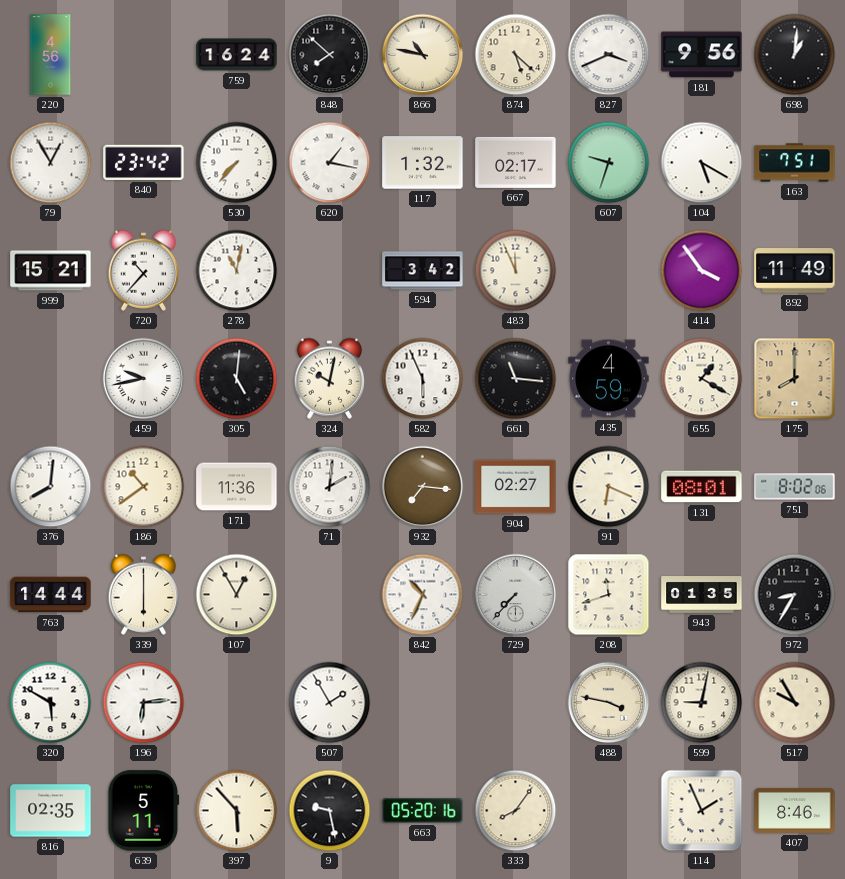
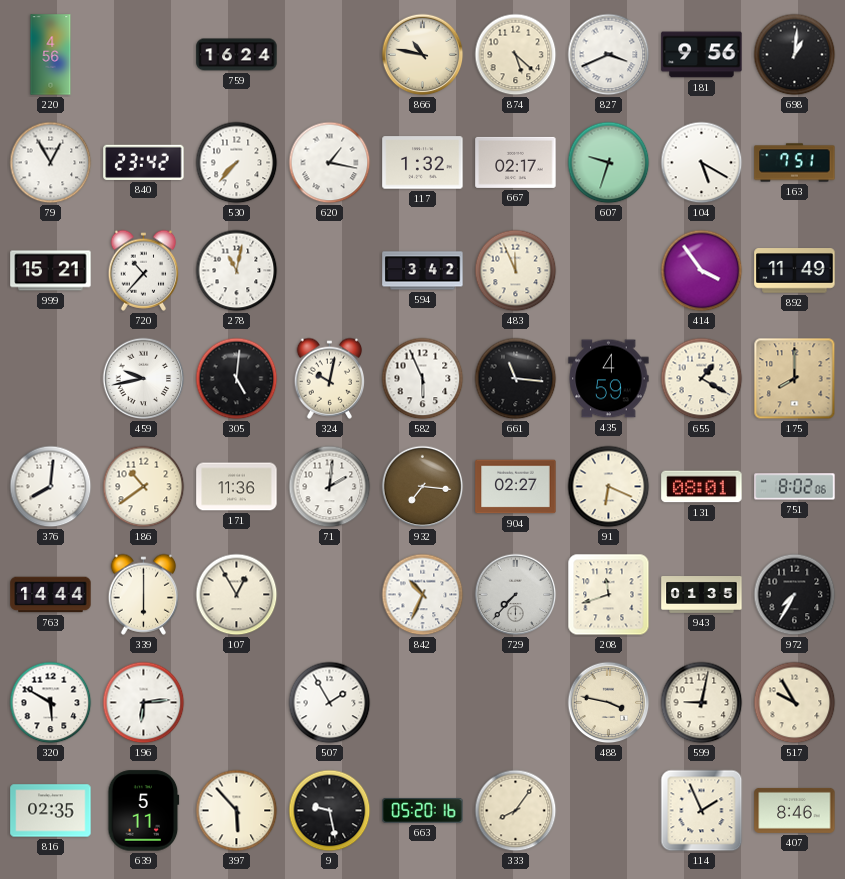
848: 7:52 -> none (330, 55)
972: 8:35 -> 7:35 (795, 595)
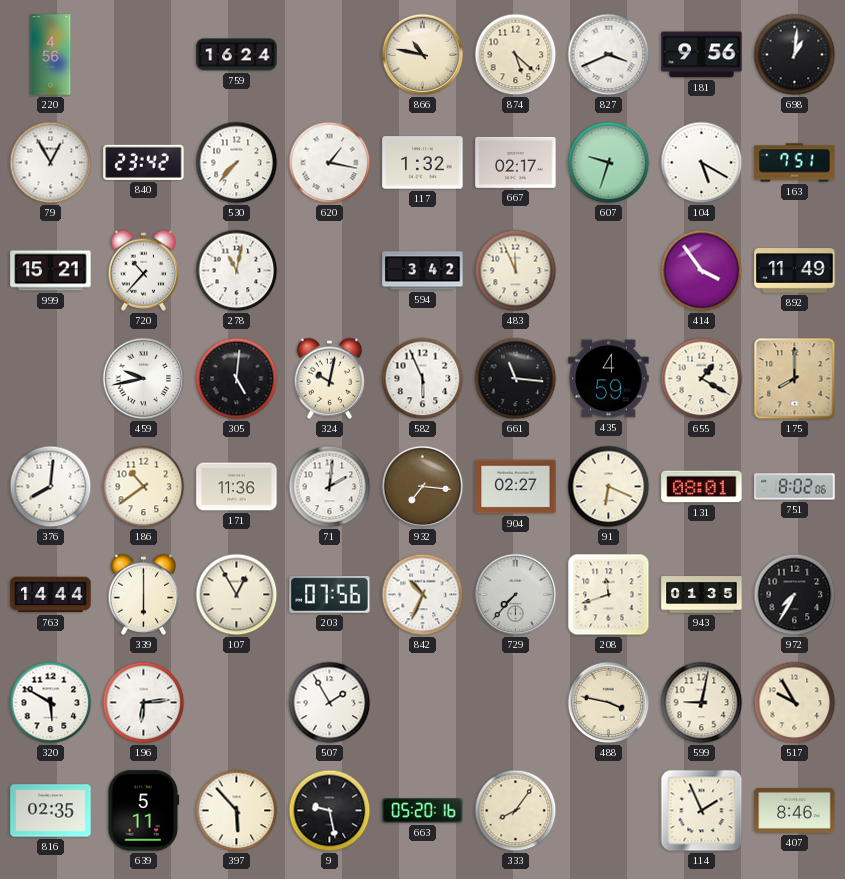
203: none -> 07:56 (330, 594)
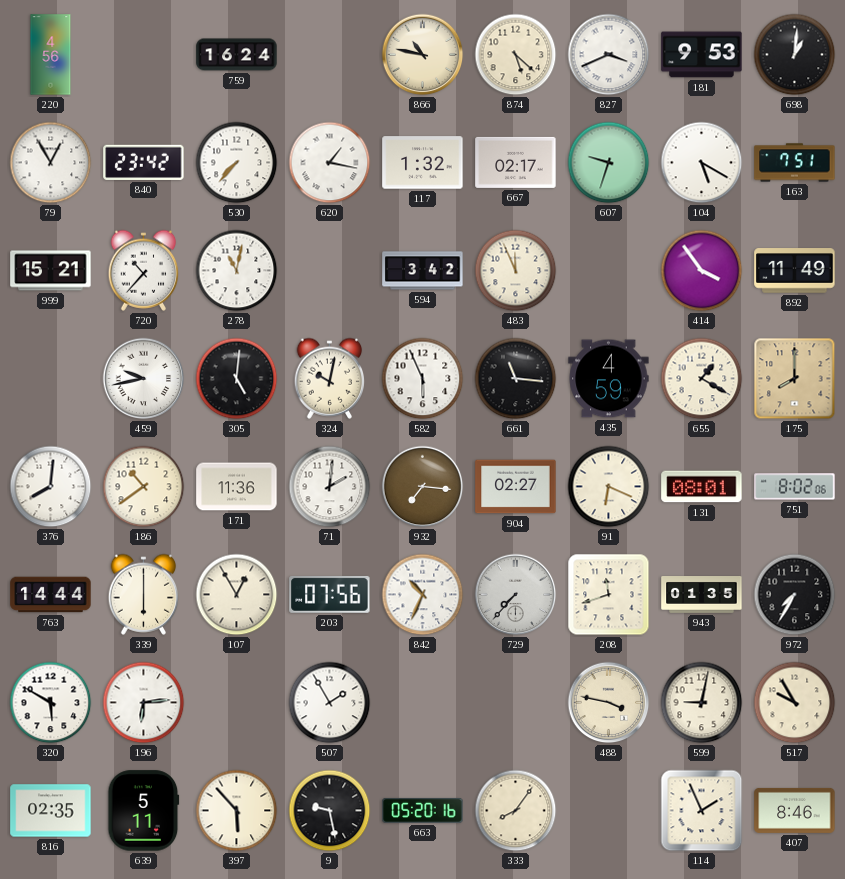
181: 9:56 -> 9:53 (702, 55)
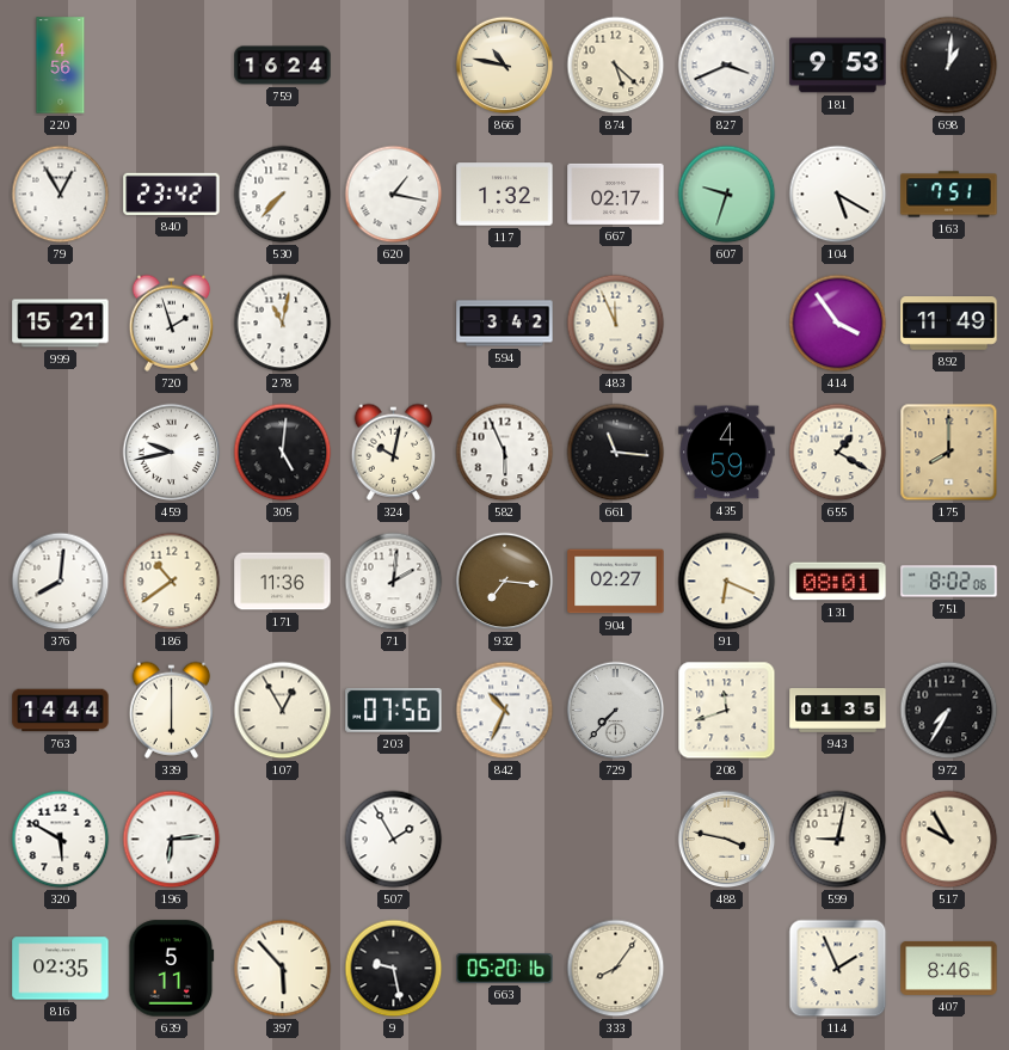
720: 10:37 -> 1:57 (172, 323)
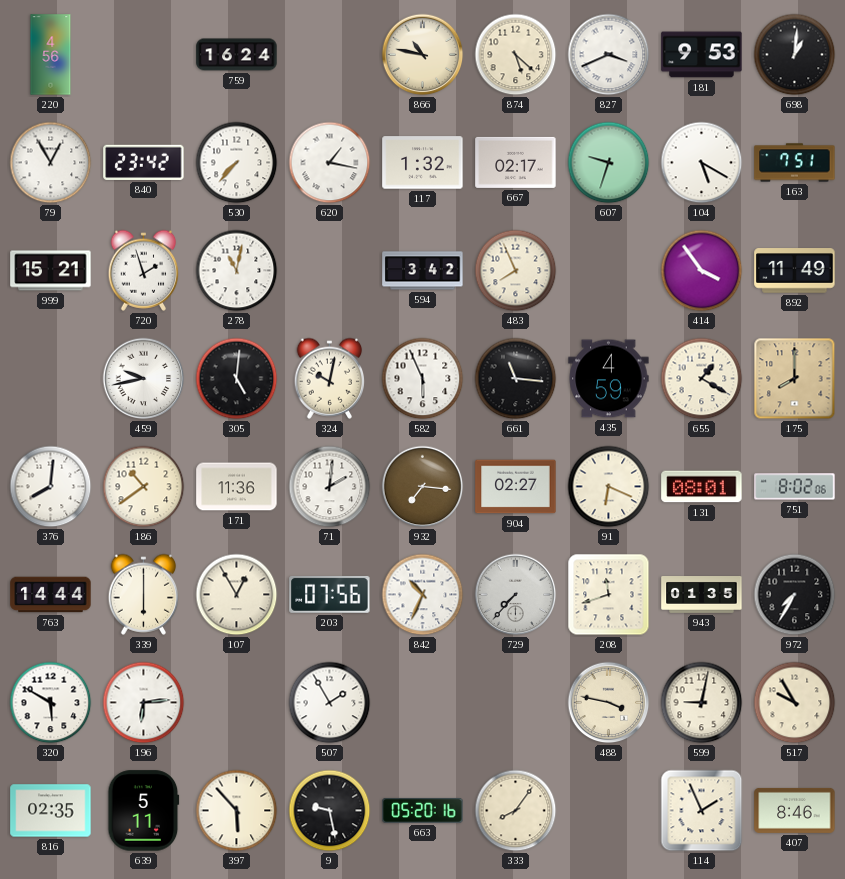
483: 11:56 -> 7:56 (516, 271)
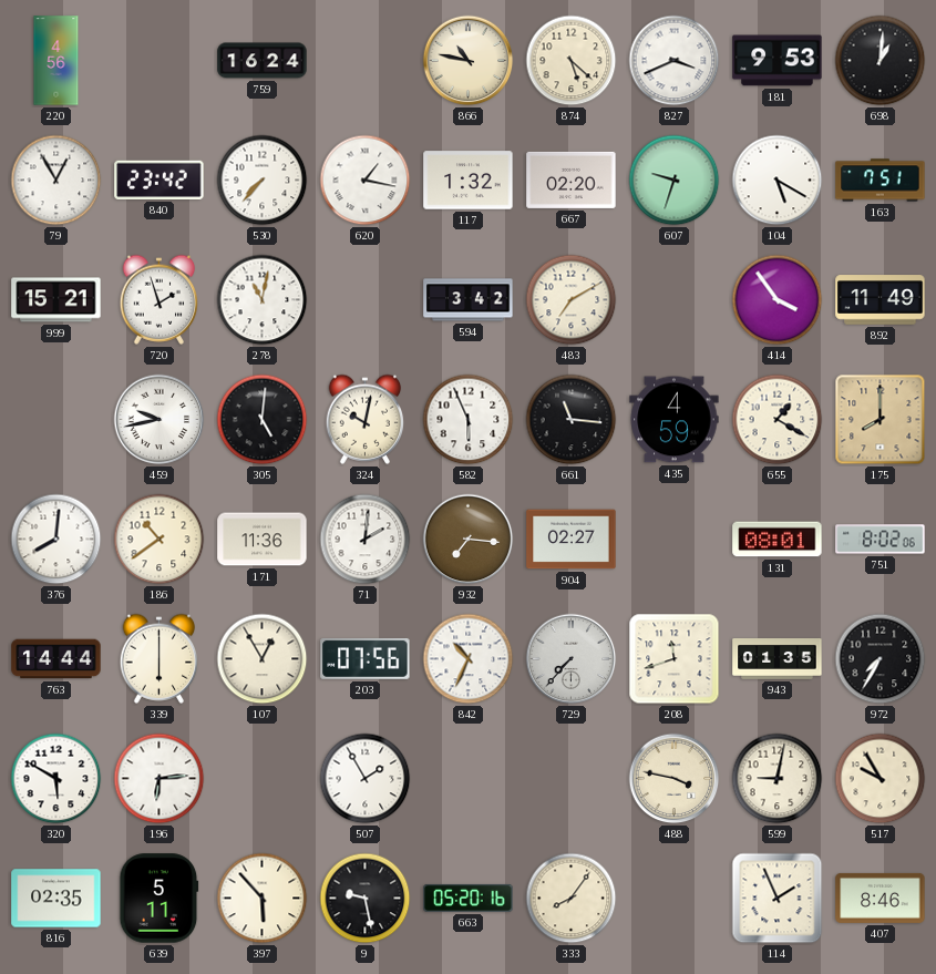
667: 02:17 -> 02:20 (572, 180)
483: 7:56 -> 7:10 (572, 300)
91: 6:19 -> none (609, 487)
